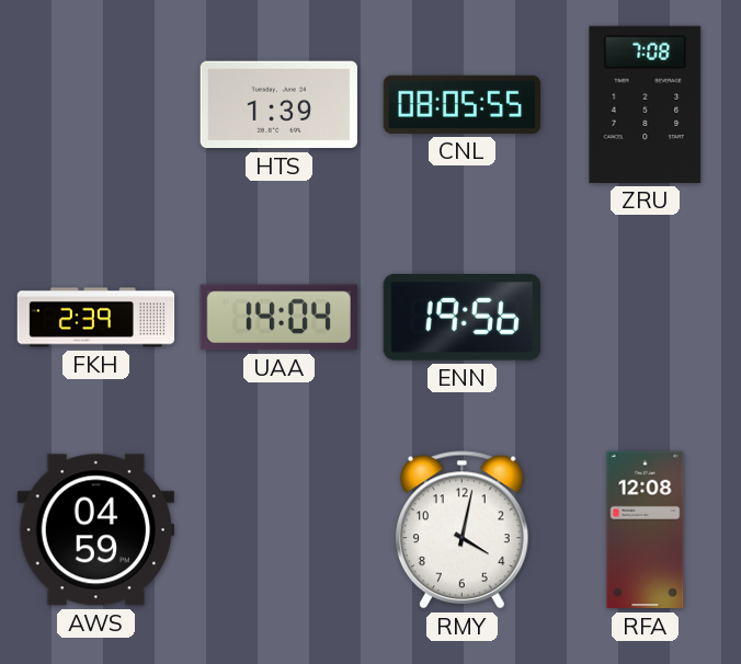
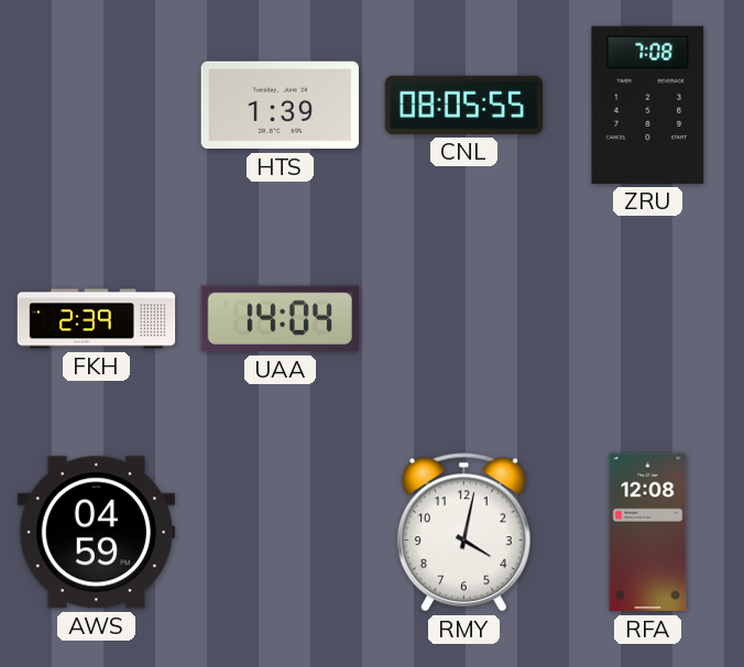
ENN: 19:56 -> none (461, 318)
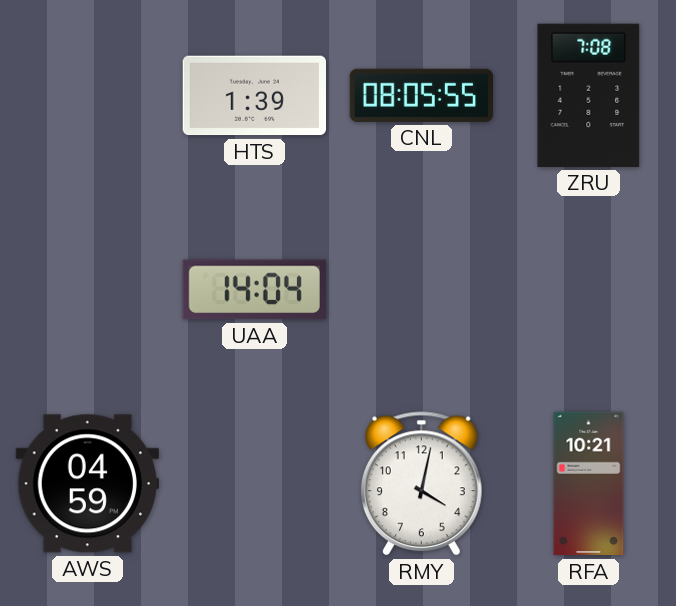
FKH: 2:39 -> none (97, 319)
RFA: 12:08 -> 10:21 (589, 484)
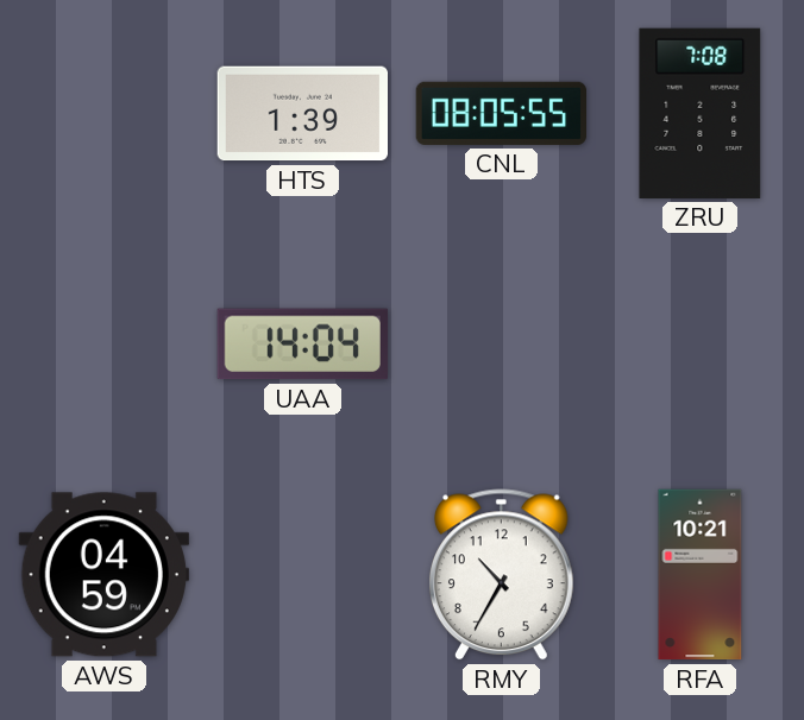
RMY: 4:02 -> 10:35 (502, 575)
